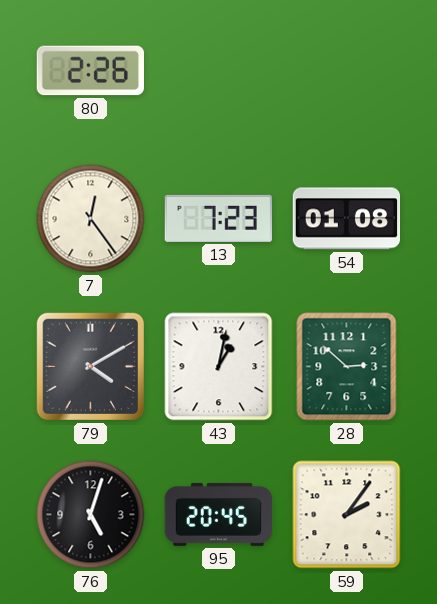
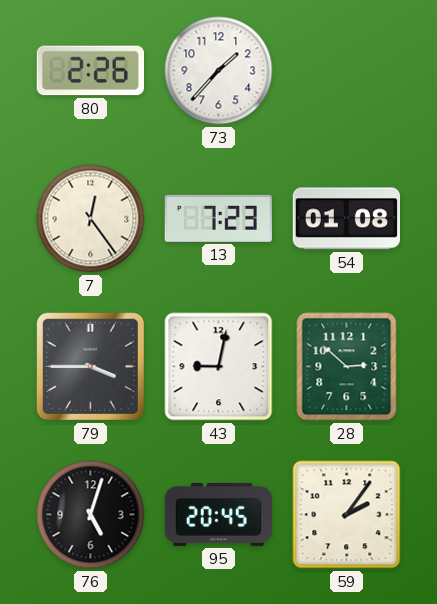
73: none -> 1:37 (219, 71)
79: 4:10 -> 3:45 (90, 366)
43: 1:02 -> 9:02 (219, 367)
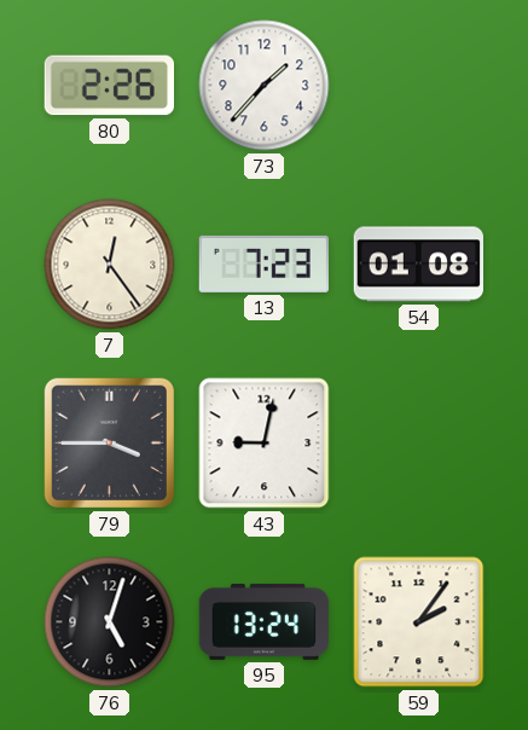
28: 2:52 -> none (347, 367)
95: 20:45 -> 13:24 (265, 621)
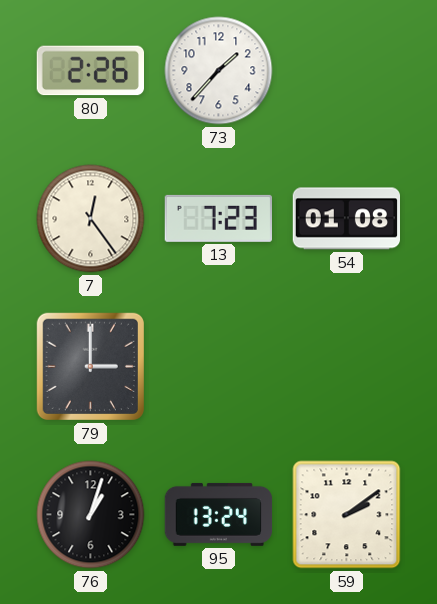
79: 3:45 -> 3:00 (90, 366)
43: 9:02 -> none (265, 444)
76: 5:03 -> 1:03 (91, 515)
59: 2:06 -> 2:09 (347, 515)
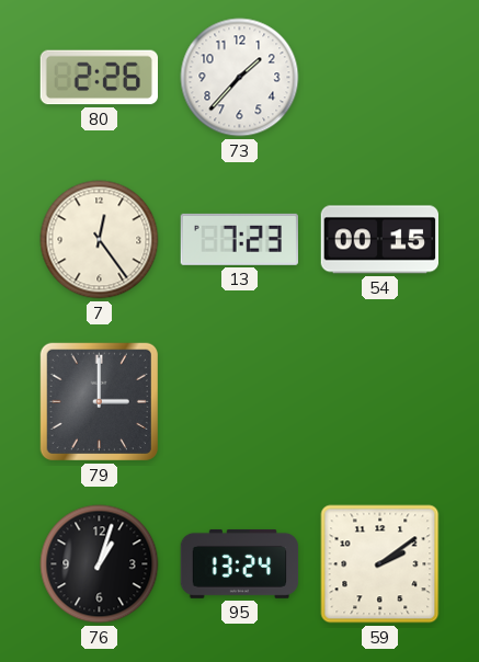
54: 01:08 -> 00:15 (379, 240)
